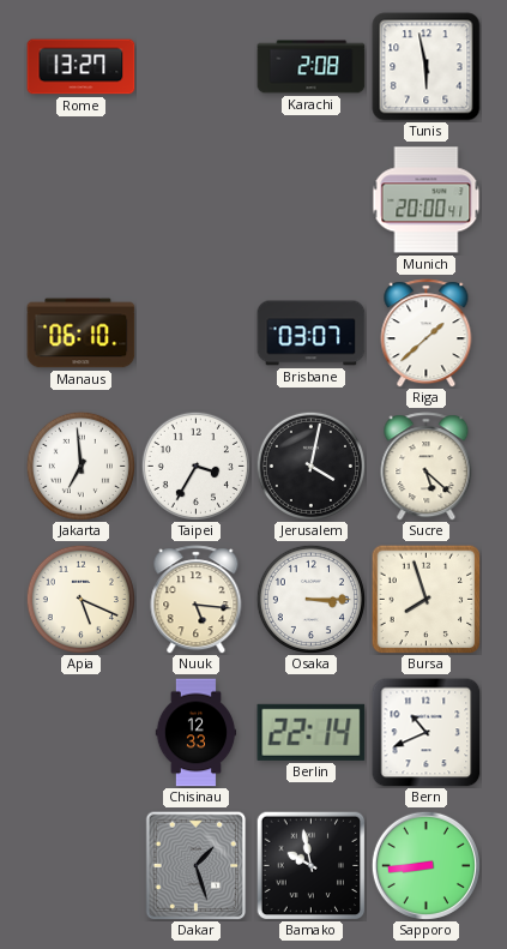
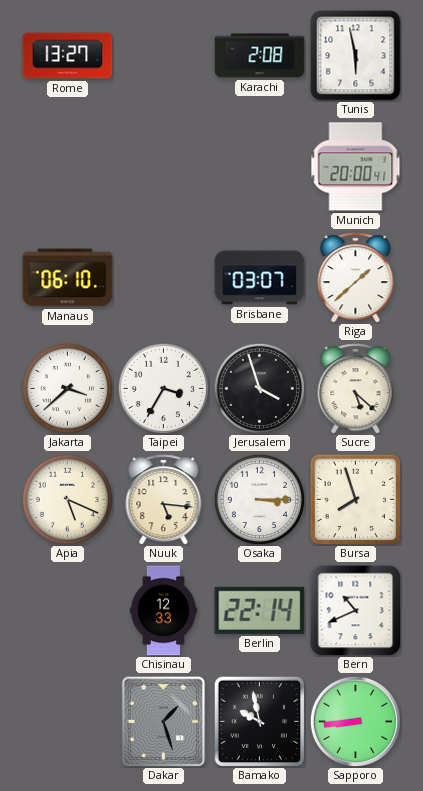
Jakarta: 6:59 -> 3:38 (67, 388)
Jerusalem: 4:02 -> 3:57 (259, 388)
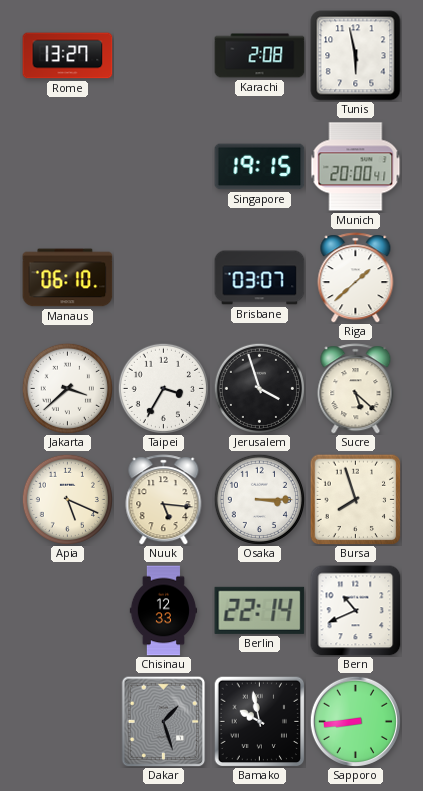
Singapore: none -> 19:15 (260, 167)
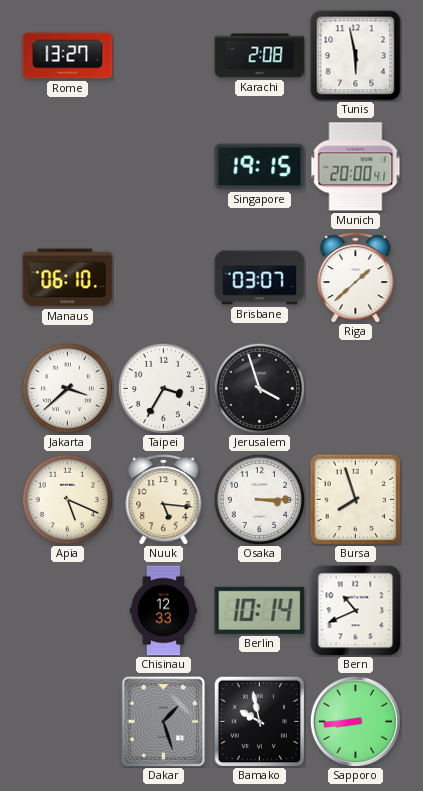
Sucre: 5:22 -> none (356, 389)
Berlin: 22:14 -> 10:14 (260, 610)
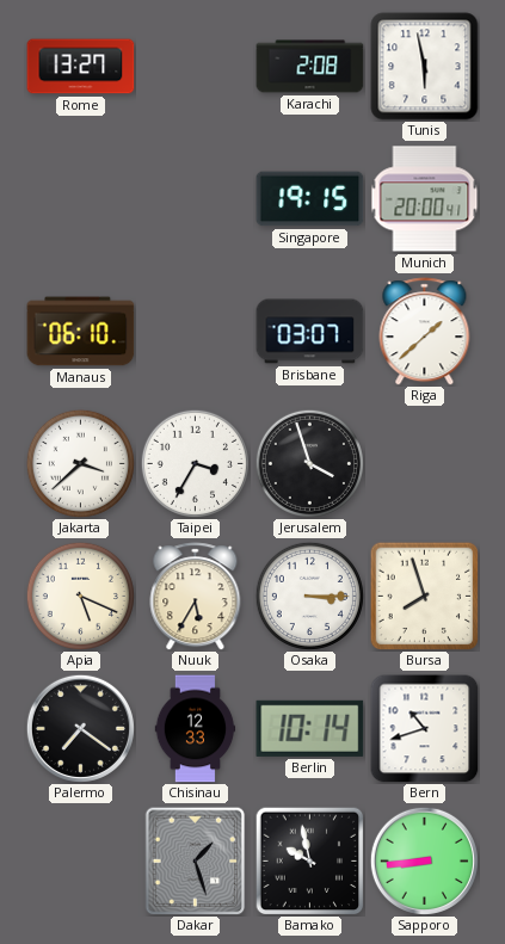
Nuuk: 5:16 -> 5:35 (196, 597)
Palermo: none -> 7:21 (80, 728)
Bern: 10:41 -> 10:42 (425, 729)
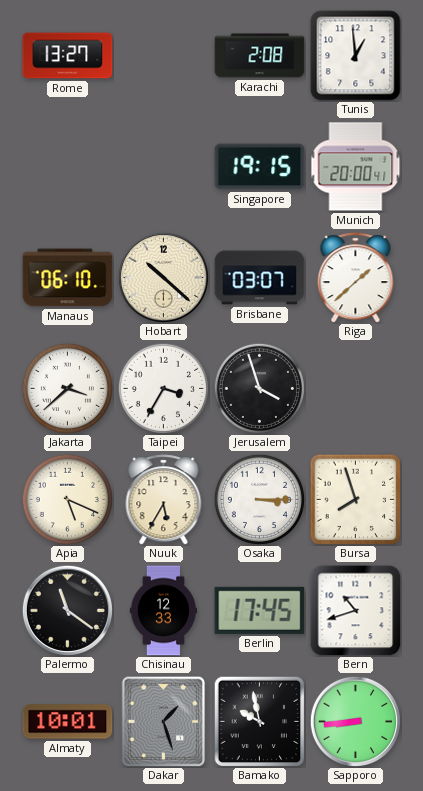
Tunis: 5:58 -> 12:59 (356, 56)
Hobart: none -> 10:22 (163, 277)
Palermo: 7:21 -> 11:21 (67, 610)
Berlin: 10:14 -> 17:45 (260, 610)
Almaty: none -> 10:01 (68, 722)
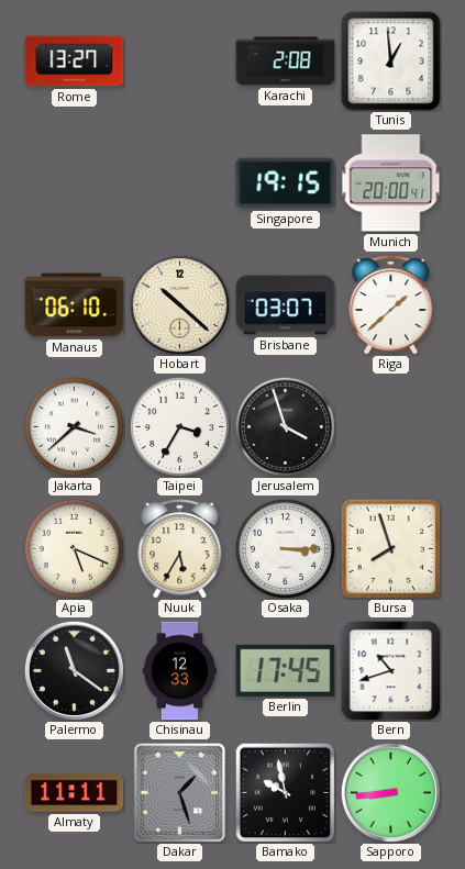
Almaty: 10:01 -> 11:11 (75, 793)
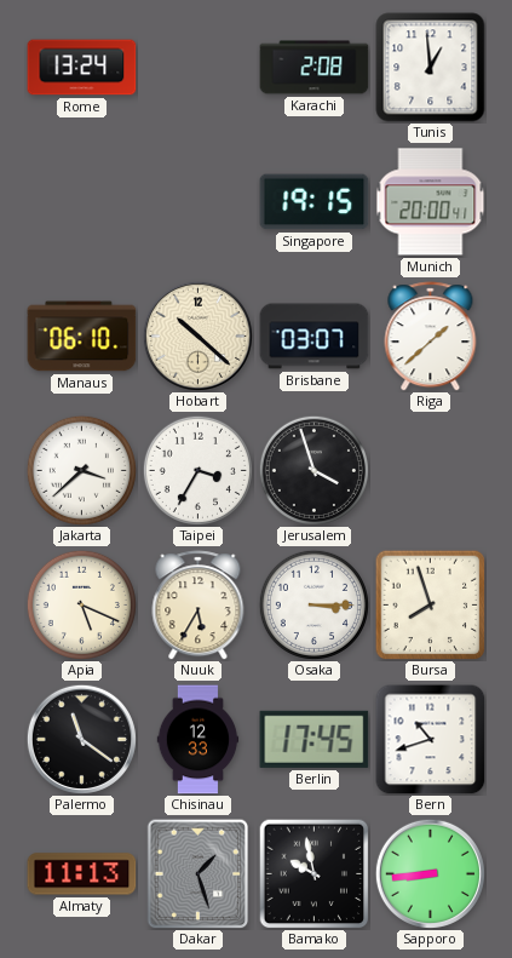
Rome: 13:27 -> 13:24 (82, 68)
Almaty: 11:11 -> 11:13 (82, 874)
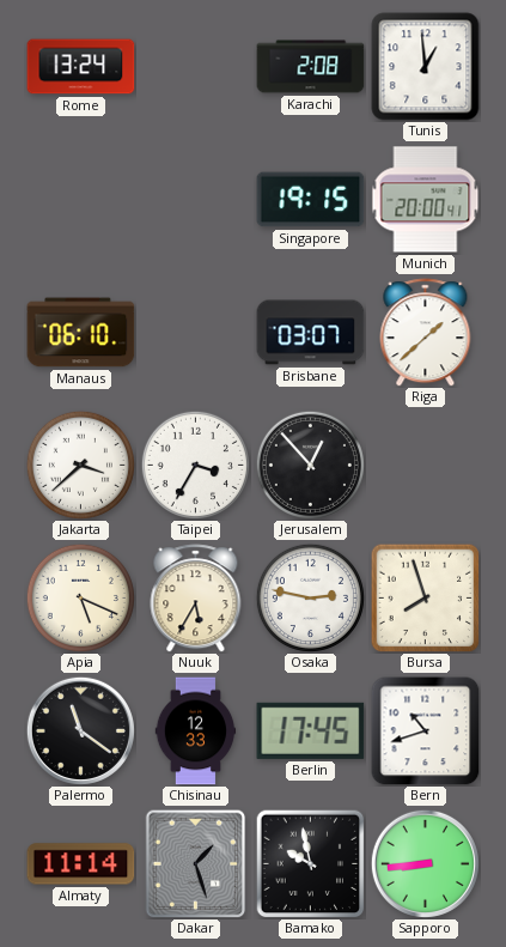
Hobart: 10:22 -> none (197, 335)
Jerusalem: 3:57 -> 12:53 (310, 465)
Osaka: 3:15 -> 2:47 (310, 597)
Almaty: 11:13 -> 11:14 (81, 864)
